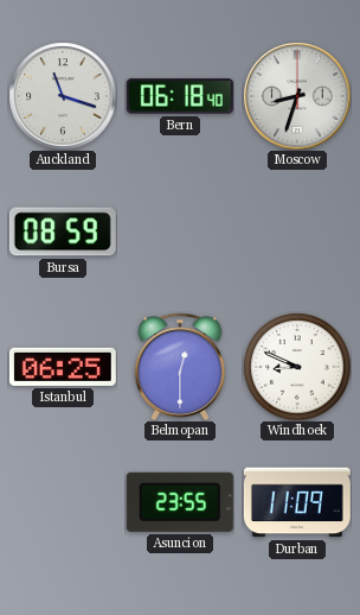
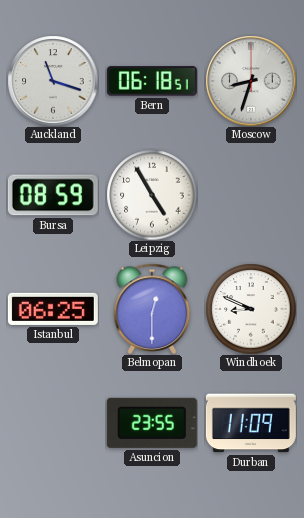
Bern: 06:18:40 -> 06:18:51 (152, 81)
Leipzig: none -> 4:55 (152, 195)
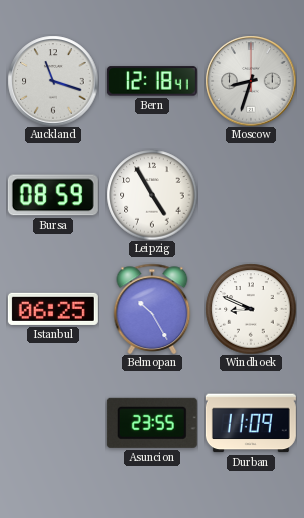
Bern: 06:18 -> 12:18 (152, 81)
Belmopan: 12:30 -> 10:25 (152, 309)
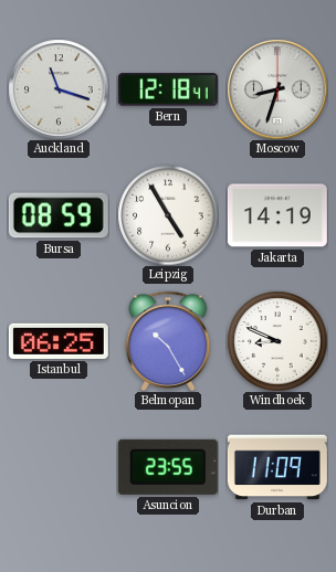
Jakarta: none -> 14:19 (277, 215)
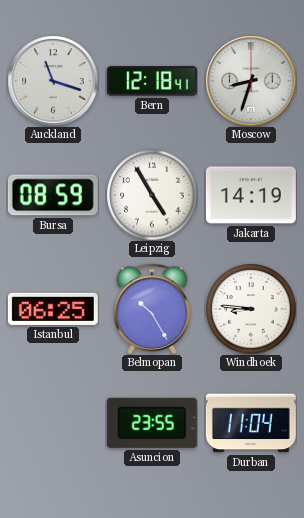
Windhoek: 8:49 -> 8:46 (251, 309)
Durban: 11:09 -> 11:04 (251, 423)
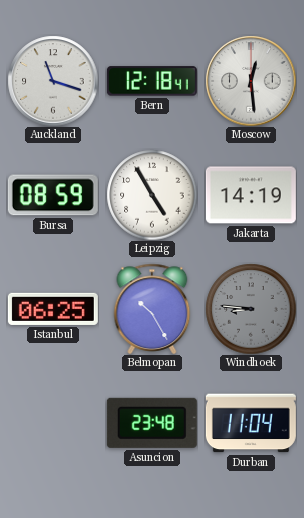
Moscow: 8:33 -> 12:29 (251, 81)
Windhoek dial: white -> grey (251, 309)
Asuncion: 23:55 -> 23:48 (152, 423)
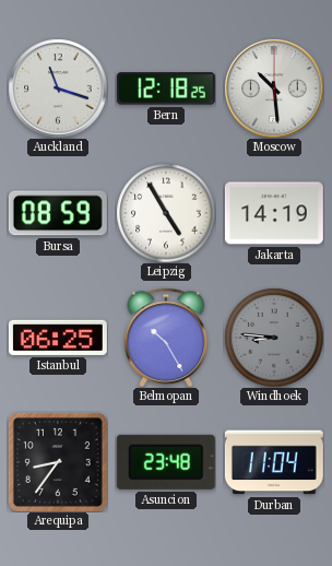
Bern: 12:18:41 -> 12:18:25 (166, 89)
Moscow: 12:29 -> 10:29 (274, 89)
Arequipa: none -> 8:36 (58, 462)
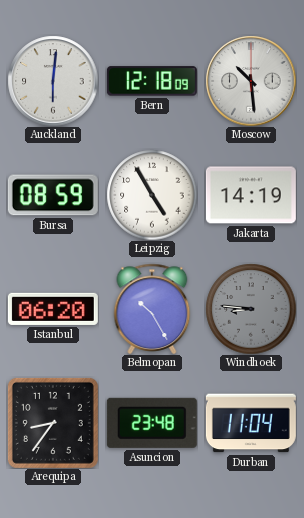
Auckland: 11:18 -> 6:01 (53, 81)
Bern: 12:18:25 -> 12:18:09 (152, 81)
Istanbul: 06:25 -> 06:20 (53, 309)
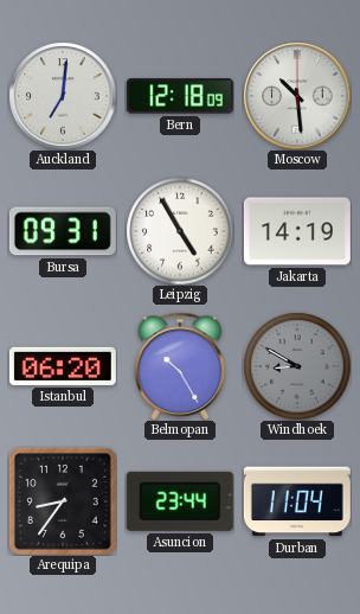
Auckland: 6:01 -> 7:01 (63, 96)
Bursa: 08:59 -> 09:31 (63, 231)
Windhoek: 8:46 -> 8:50 (297, 366)
Asuncion: 23:48 -> 23:44 (180, 501)
